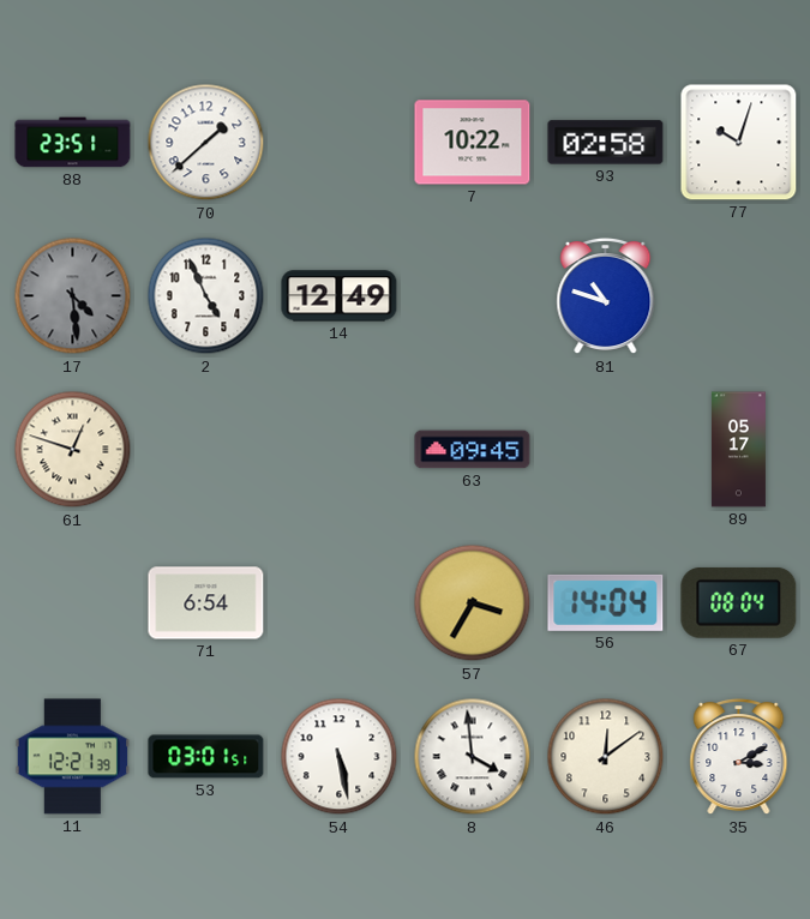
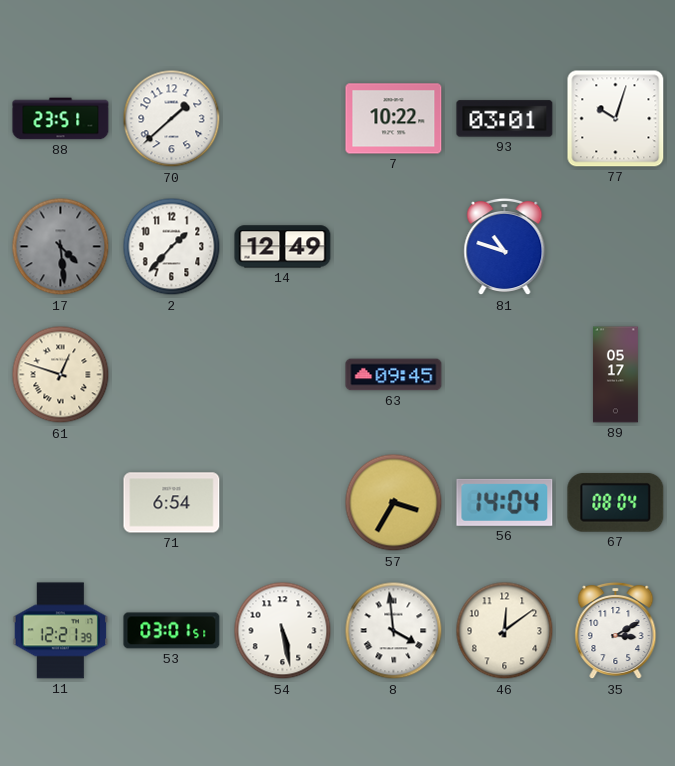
93: 02:58 -> 03:01 (505, 119)
2: 4:56 -> 1:37 (172, 247)
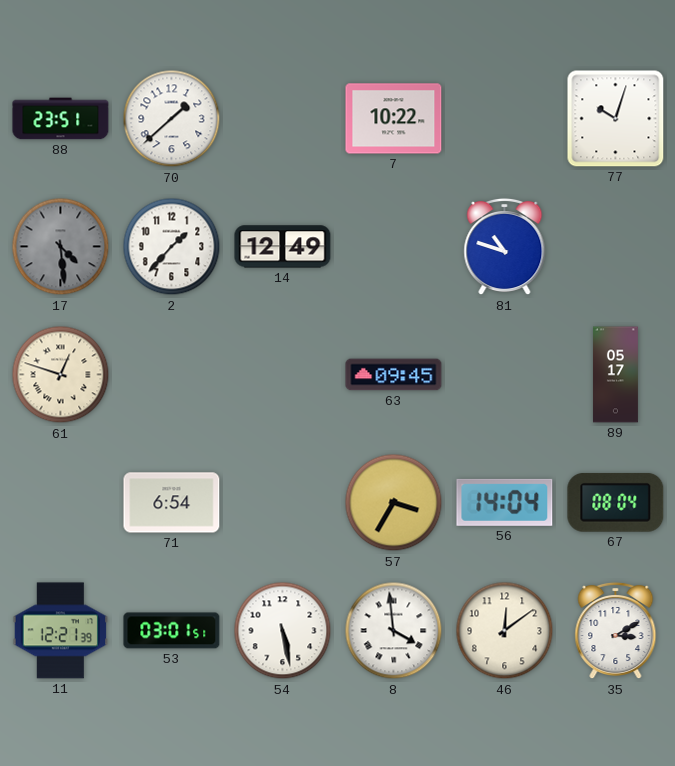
93: 03:01 -> none (505, 119)
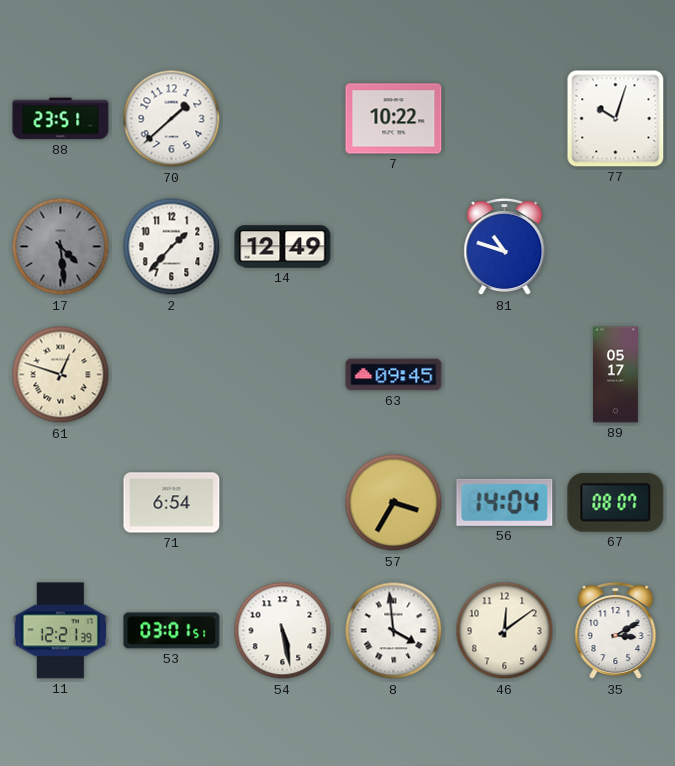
67: 08:04 -> 08:07 (616, 502)
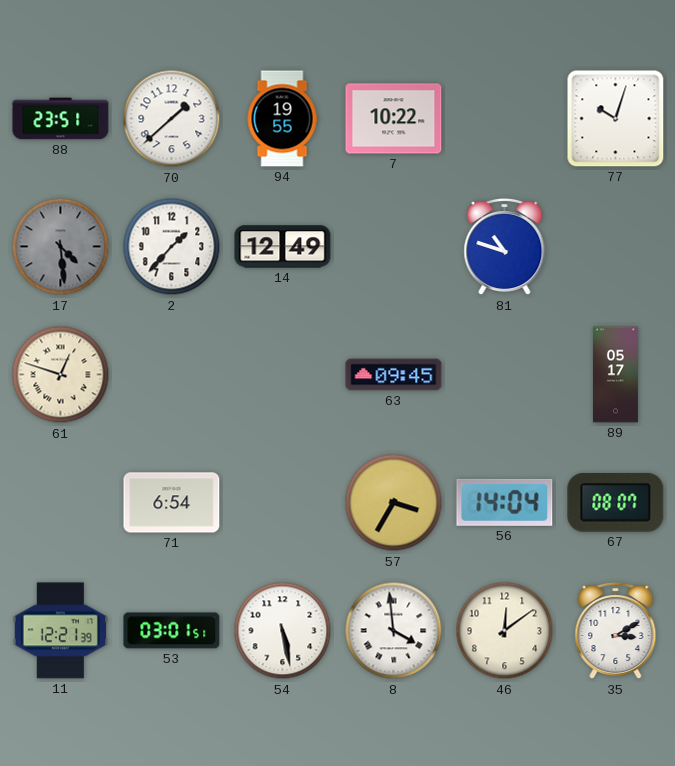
94: none -> 19:55 (282, 119)
